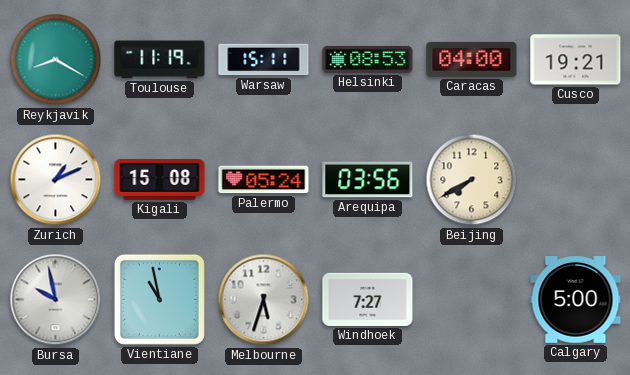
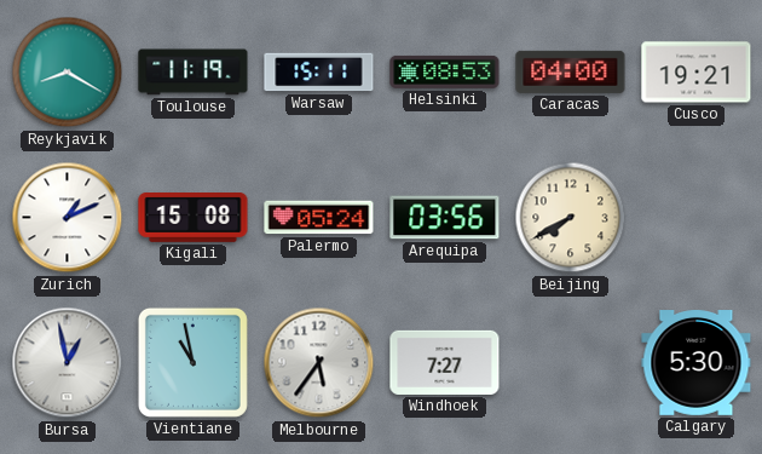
Bursa: 9:58 -> 12:58 (68, 363)
Melbourne: 5:33 -> 5:36 (319, 363)
Calgary: 5:00 -> 5:30 (697, 363)
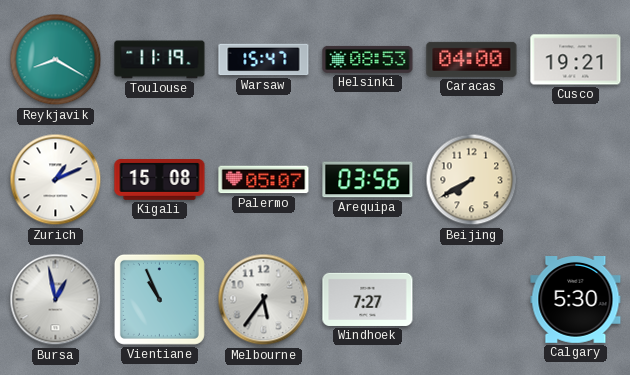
Warsaw: 15:11 -> 15:47 (264, 60)
Palermo: 05:24 -> 05:07 (264, 180)
Vientiane: 10:58 -> 10:56 (159, 299)
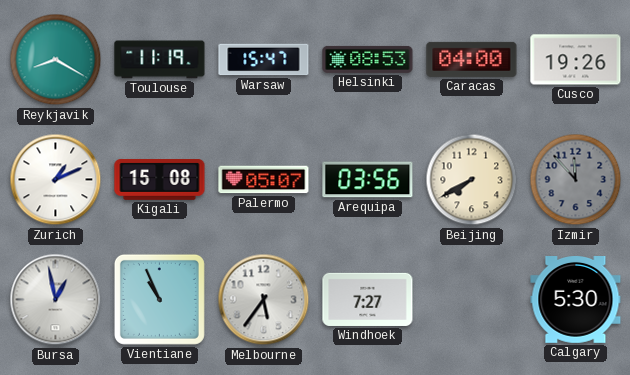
Cusco: 19:21 -> 19:26 (576, 60)
Izmir: none -> 11:53 (576, 180)
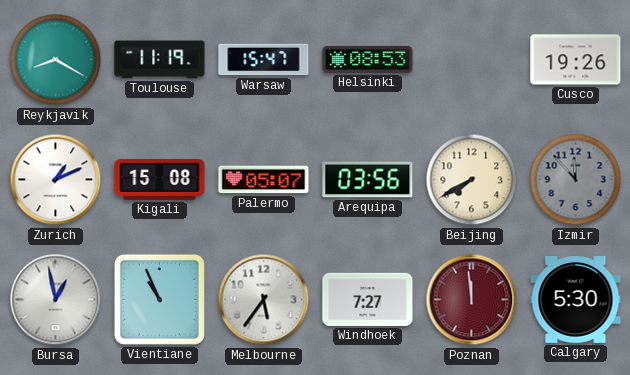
Caracas: 04:00 -> none (472, 59)
Poznan: none -> 11:59 (472, 300)
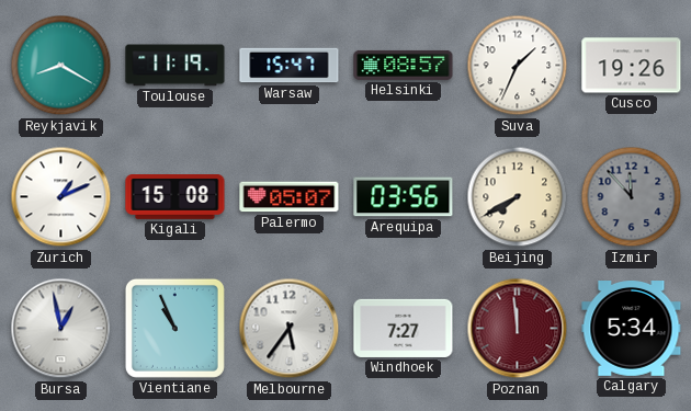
Helsinki: 08:53 -> 08:57 (404, 65)
Suva: none -> 1:34 (518, 66)
Calgary: 5:30 -> 5:34 (632, 329)
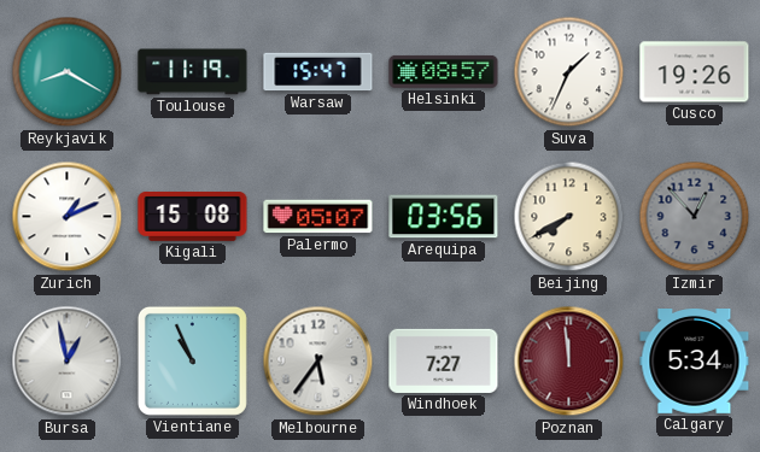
Izmir: 11:53 -> 12:53 (695, 217)
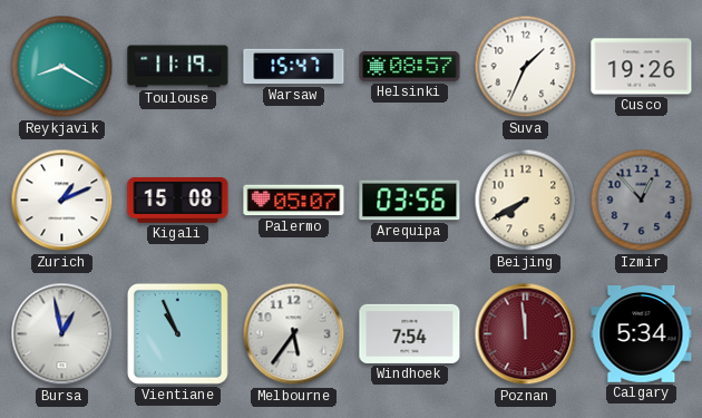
Windhoek: 7:27 -> 7:54 (410, 333)
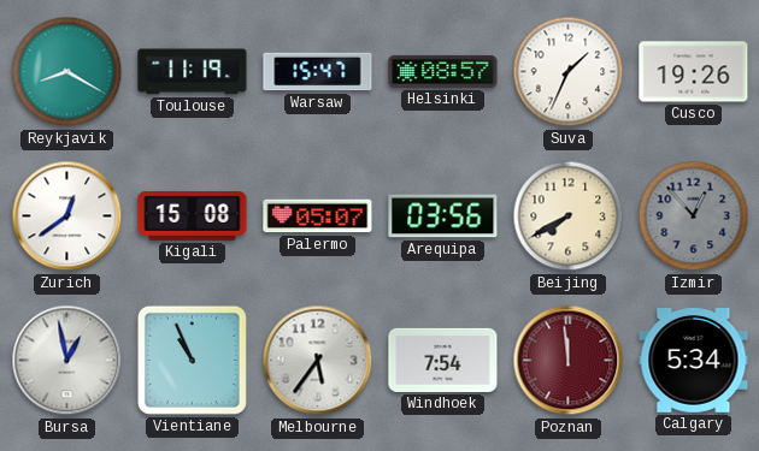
Zurich: 1:11 -> 12:39 (67, 216)
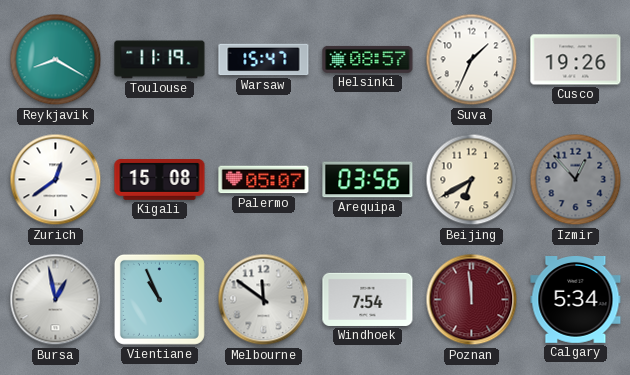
Beijing: 7:40 -> 6:40 (472, 180)
Melbourne: 5:36 -> 11:51 (264, 300)
